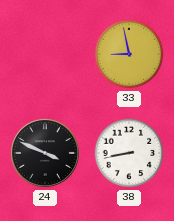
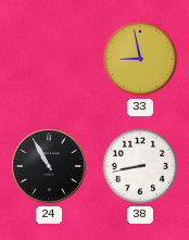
24: 3:49 -> 10:55 (49, 166)
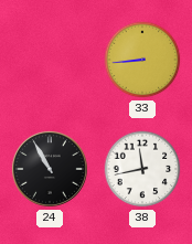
33: 8:58 -> 8:44 (142, 60)
38: 8:43 -> 11:43 (142, 169)
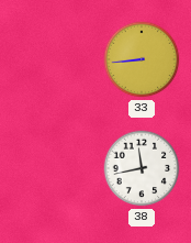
24: 10:55 -> none (50, 169)
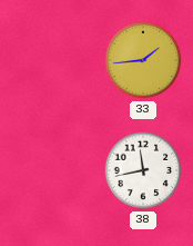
33: 8:44 -> 1:44 (143, 60)
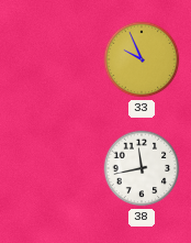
33: 1:44 -> 9:56 (142, 59)
